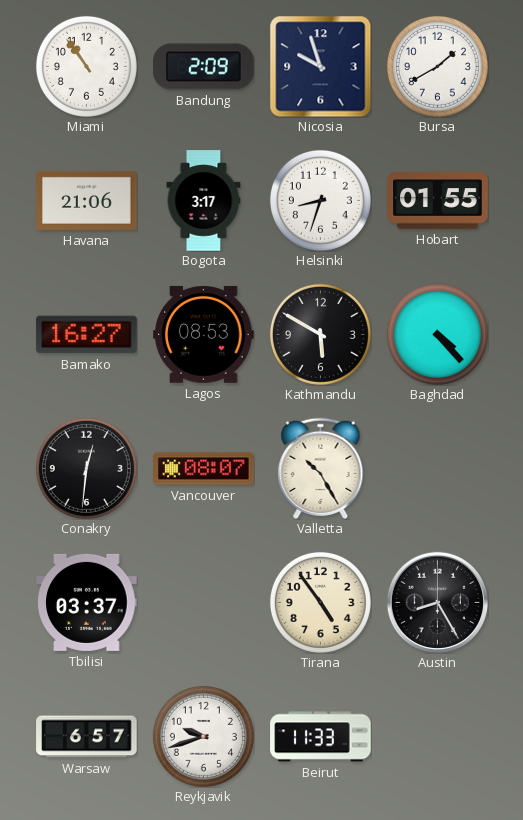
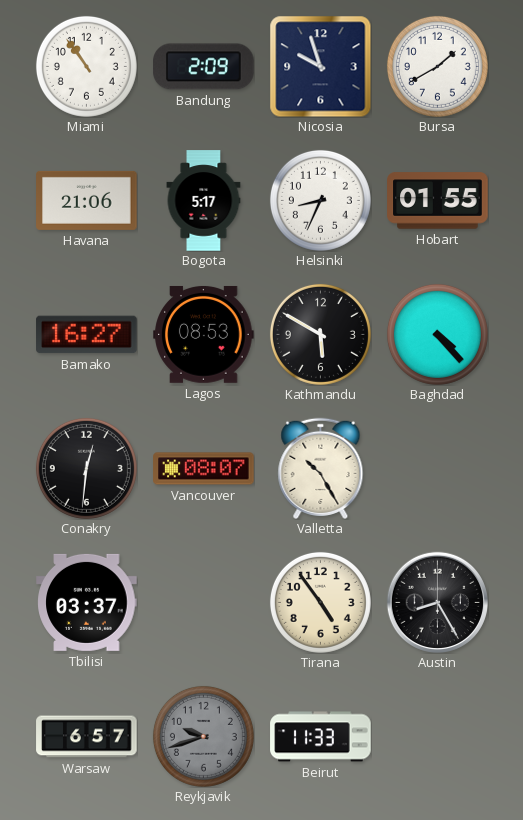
Bogota: 3:17 -> 5:17 (204, 201)
Helsinki: 8:33 -> 8:34 (320, 200)
Reykjavik dial: white -> grey (203, 736)
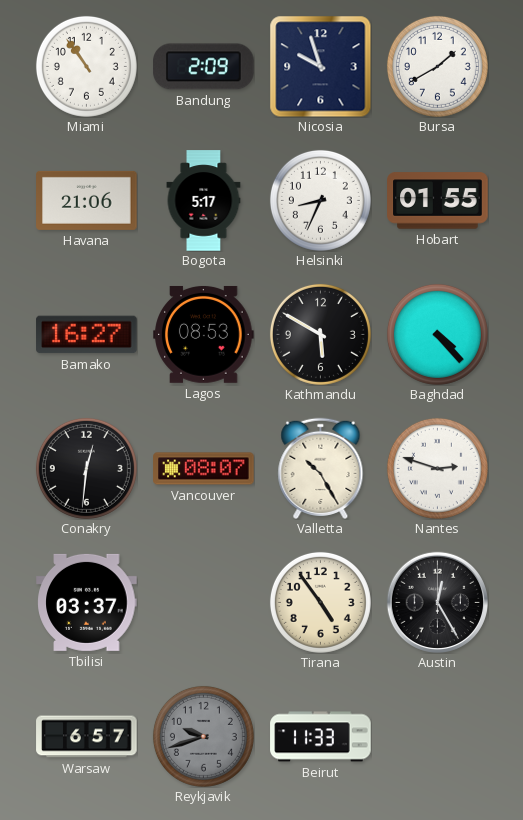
Nantes: none -> 2:48 (437, 468)
Austin: 8:25 -> 12:25 (437, 602)
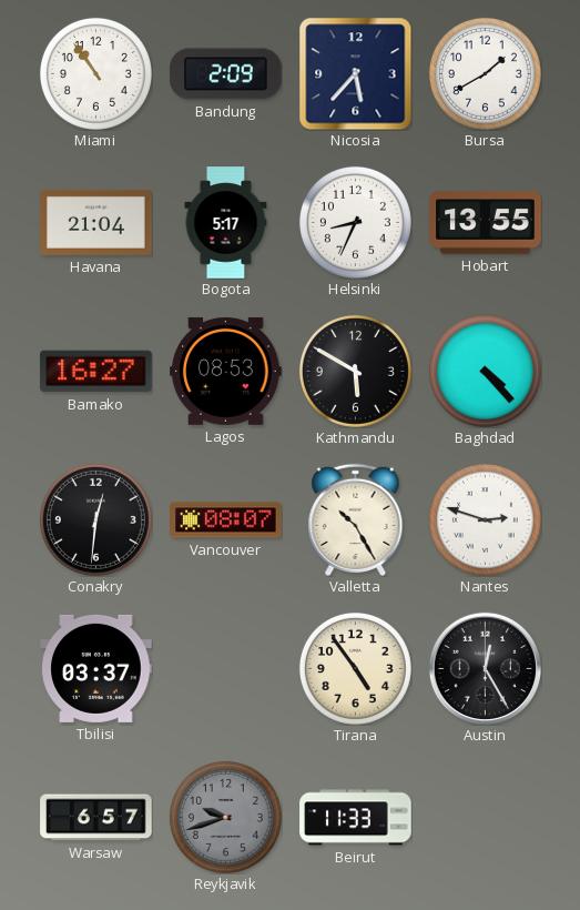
Nicosia: 9:57 -> 5:37 (355, 73)
Havana: 21:06 -> 21:04 (96, 222)
Hobart: 01:55 -> 13:55 (486, 223)
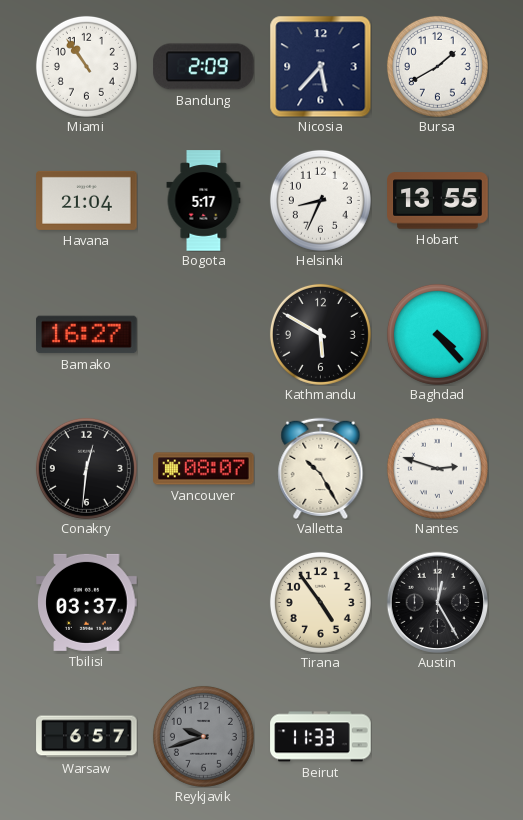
Lagos: 08:53 -> none (226, 371)
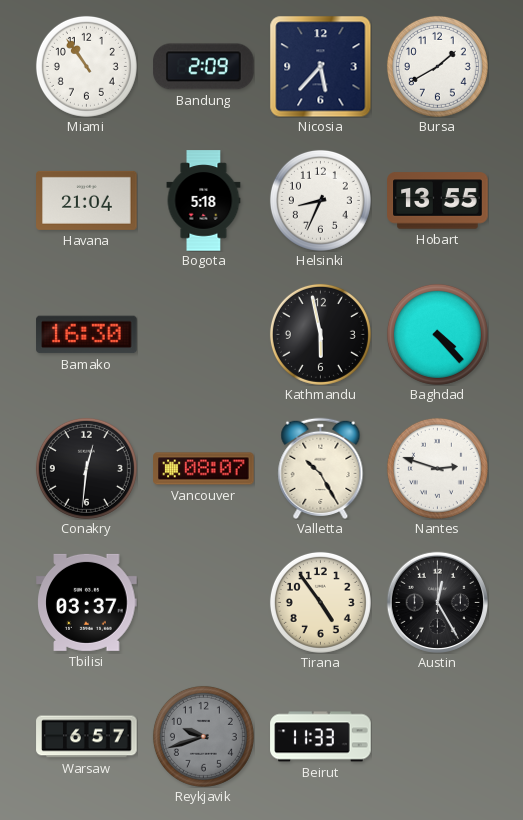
Bogota: 5:17 -> 5:18 (204, 201)
Bamako: 16:27 -> 16:30 (87, 335)
Kathmandu: 5:50 -> 5:58 (320, 334)
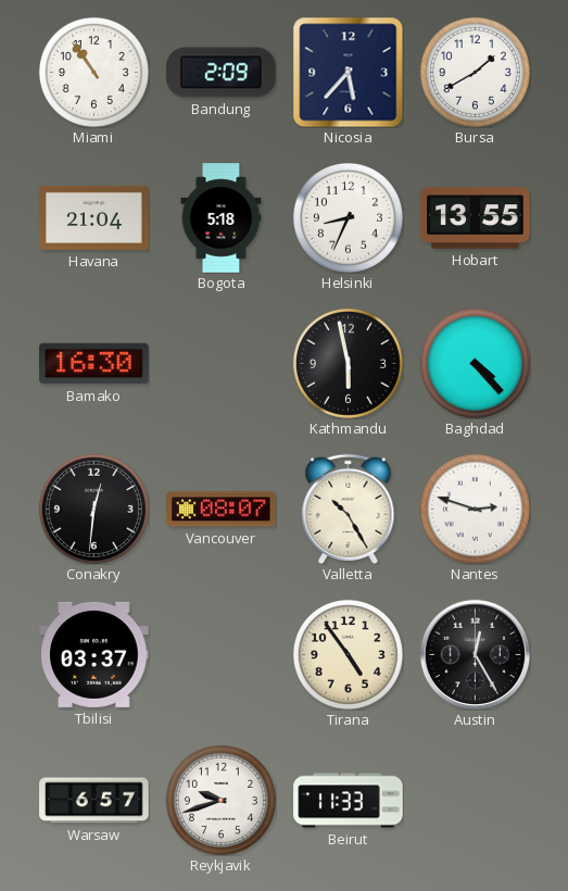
Reykjavik dial: grey -> white (220, 800)
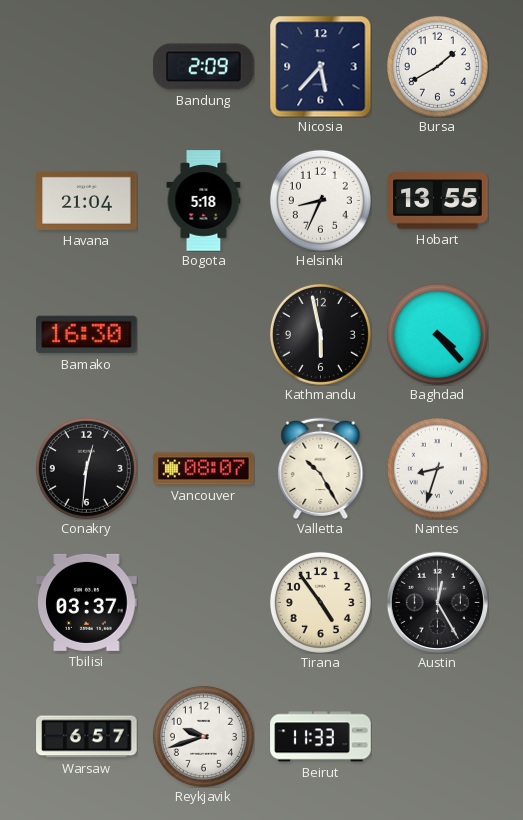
Miami: 10:54 -> none (93, 72)
Nantes: 2:48 -> 8:33 (437, 468)
